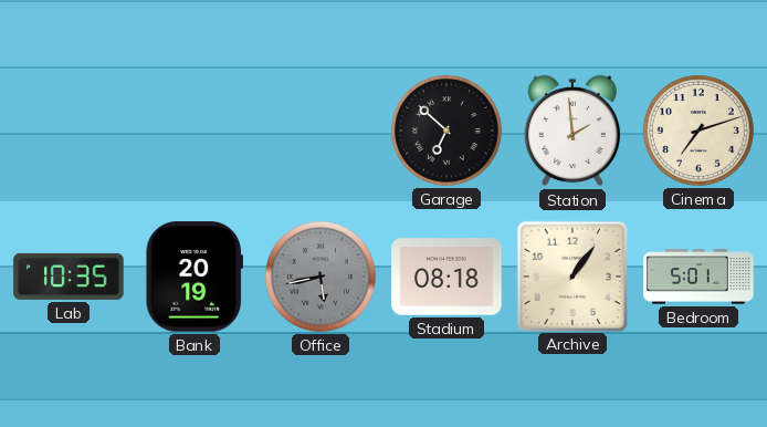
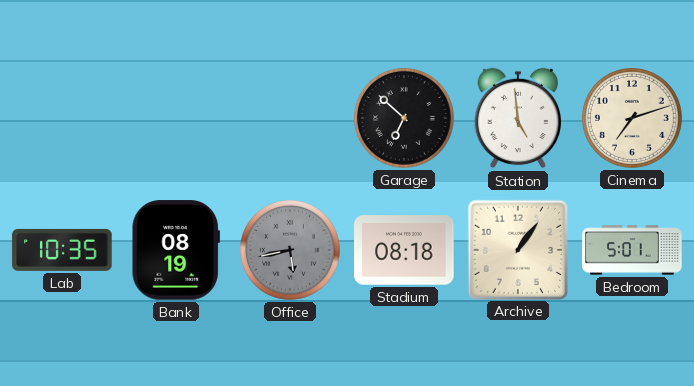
Station: 1:59 -> 4:59 (518, 118)
Bank: 20:19 -> 08:19 (175, 250)
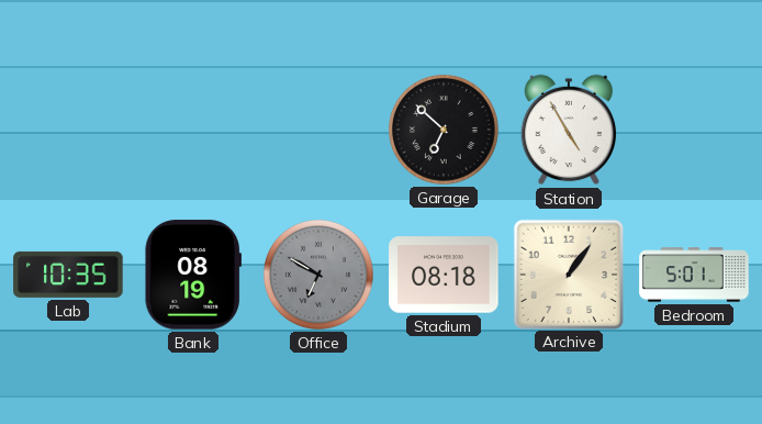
Station: 4:59 -> 4:55 (569, 130)
Cinema: 7:12 -> none (632, 118)
Office: 5:43 -> 6:50 (318, 275)
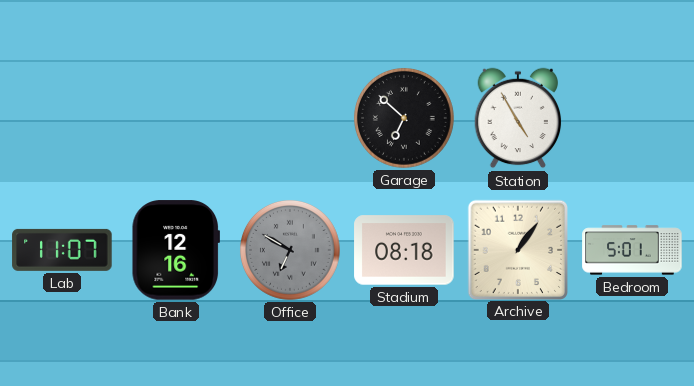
Lab: 10:35 -> 11:07 (62, 250)
Bank: 08:19 -> 12:16 (175, 250)
